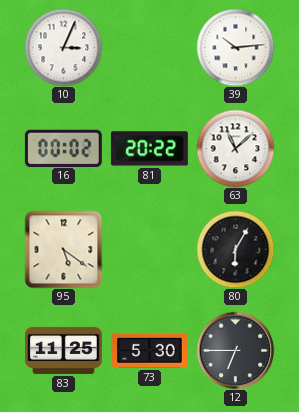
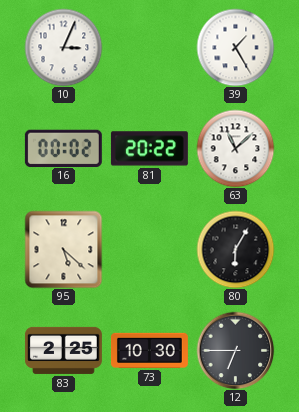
39: 10:14 -> 1:25 (235, 47)
95: 5:21 -> 5:22 (63, 249)
83: 11:25 -> 2:25 (63, 350)
73: 5:30 -> 10:30 (149, 350)
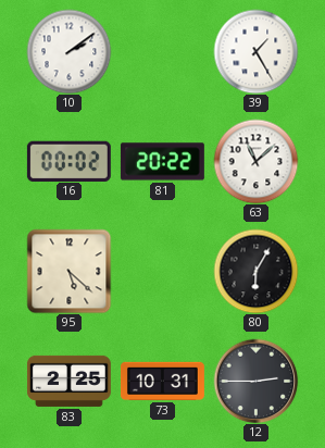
10: 3:04 -> 2:09 (68, 51)
73: 10:30 -> 10:31 (162, 381)
12: 6:45 -> 2:45 (255, 381)
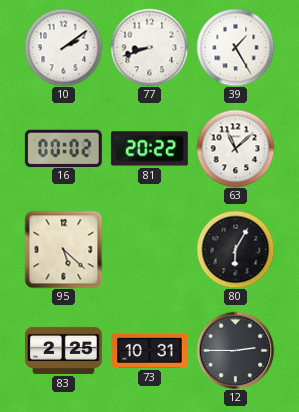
77: none -> 8:42 (149, 47)
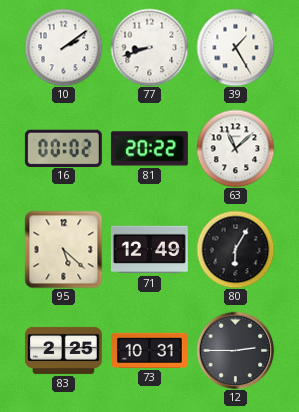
71: none -> 12:49 (149, 250)
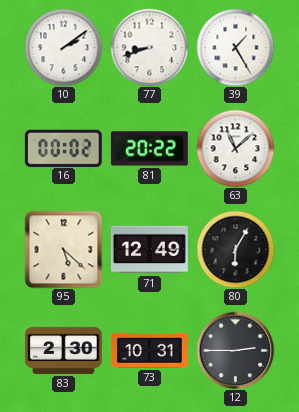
83: 2:25 -> 2:30 (63, 350)
